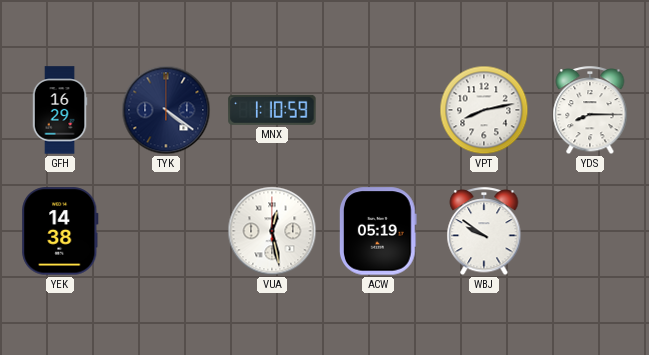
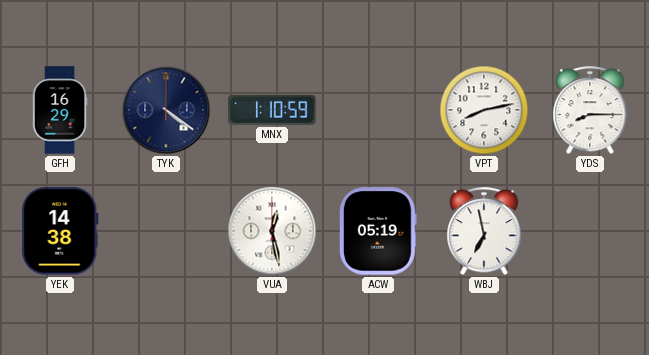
WBJ: 9:51 -> 6:58 (484, 232)
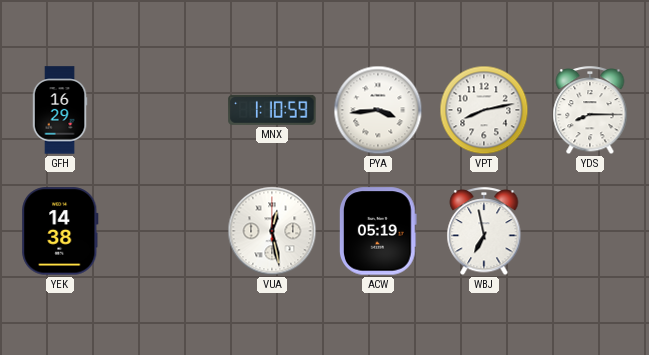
TYK: 4:21 -> none (166, 110)
PYA: none -> 3:44 (378, 110)
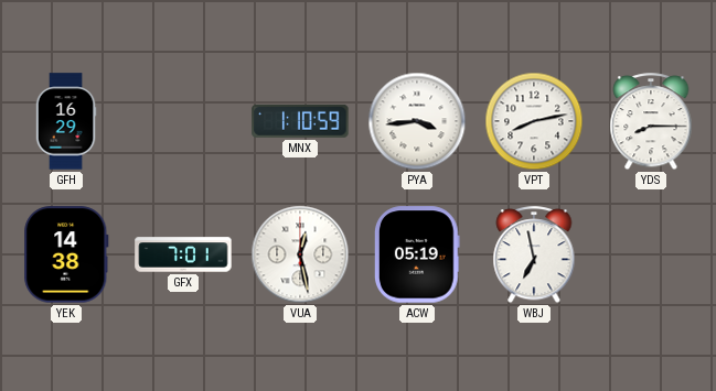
GFX: none -> 7:01 (183, 254)
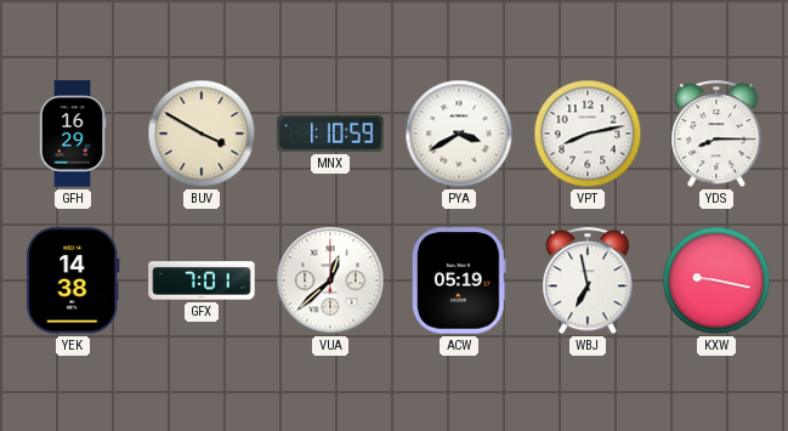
BUV: none -> 3:50 (202, 134)
PYA: 3:44 -> 3:40 (459, 134)
VUA: 12:28 -> 12:38 (330, 280)
KXW: none -> 9:17 (716, 280)
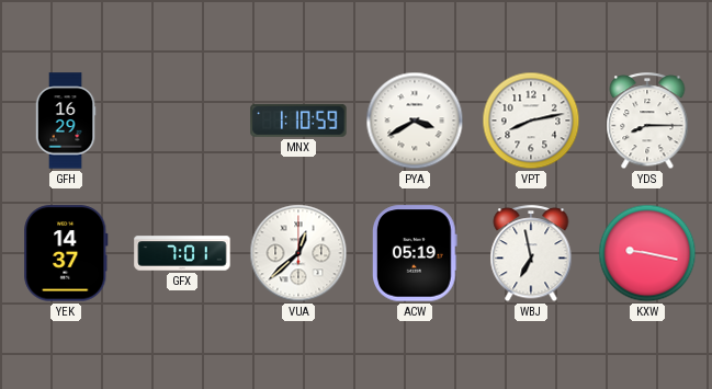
BUV: 3:50 -> none (202, 134)
YEK: 14:38 -> 14:37 (66, 253)
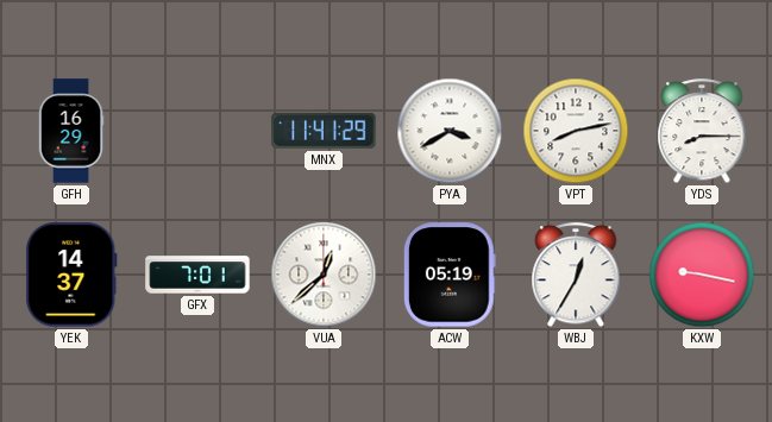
MNX: 1:10 -> 11:41 (324, 131)
WBJ: 6:58 -> 12:35 (576, 276)
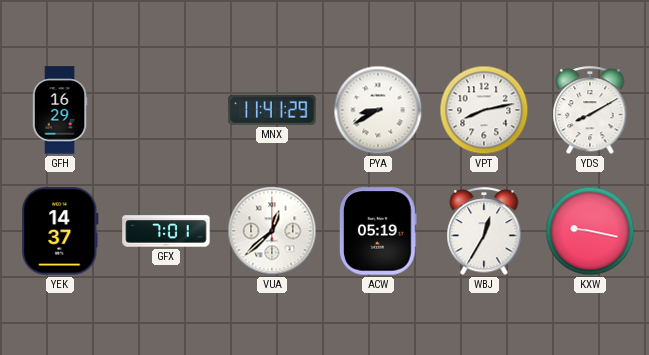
PYA: 3:40 -> 8:40 (378, 110)
YDS: 8:15 -> 8:10 (590, 111)
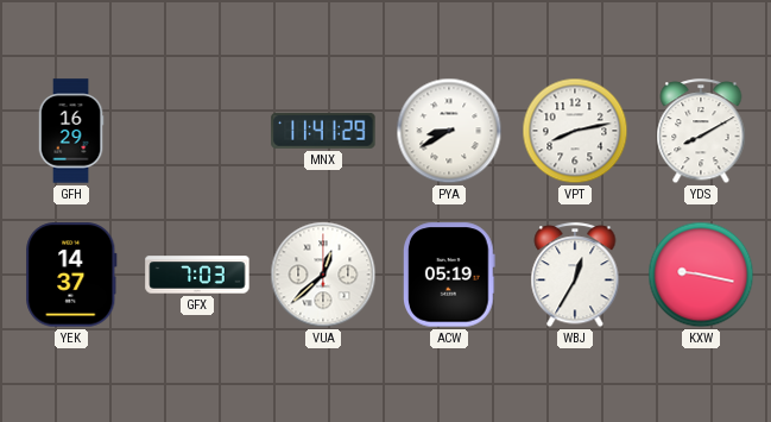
GFX: 7:01 -> 7:03 (197, 275)
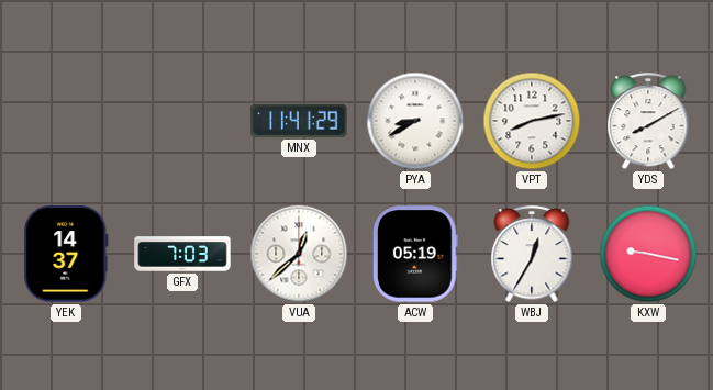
GFH: 16:29 -> none (71, 131)
